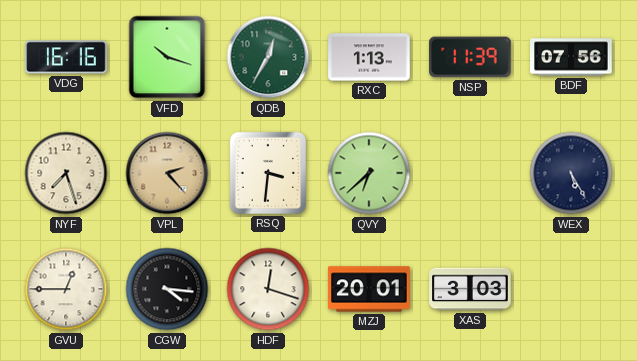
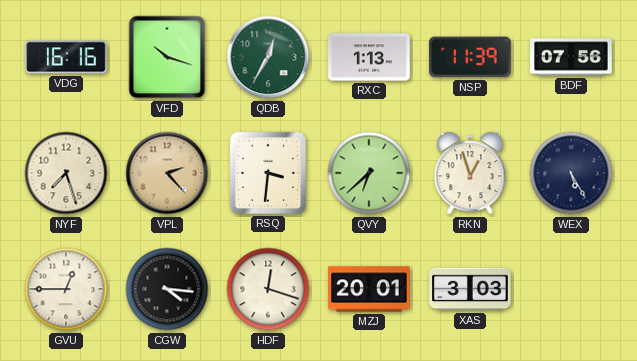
RKN: none -> 12:57 (470, 173)
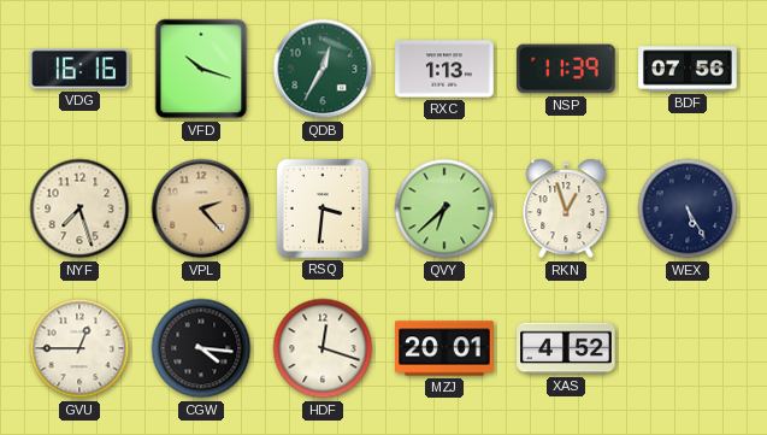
XAS: 3:03 -> 4:52 (566, 348)
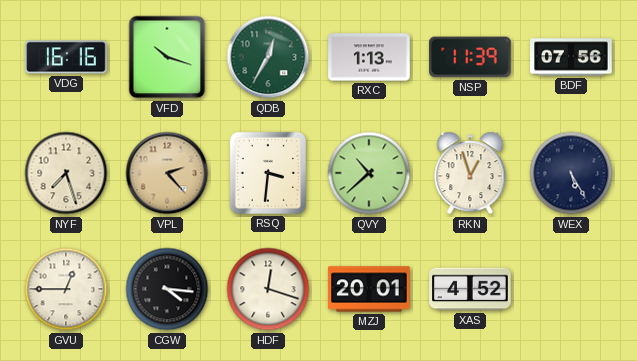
QVY: 6:38 -> 10:38 (369, 173)
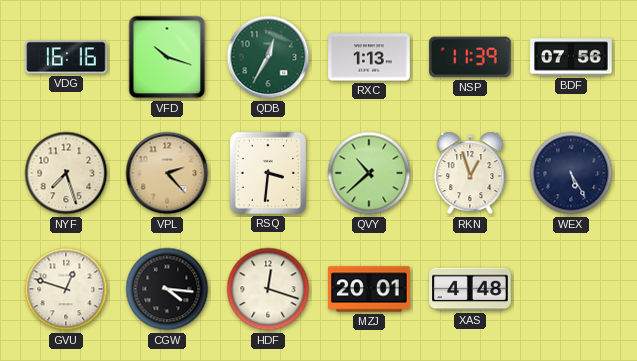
GVU: 12:45 -> 12:48 (66, 289)
XAS: 4:52 -> 4:48 (470, 289)
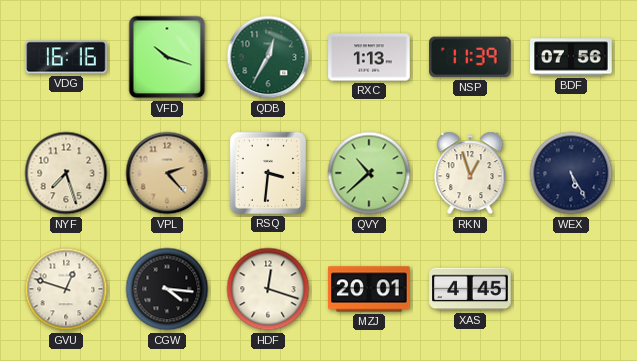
XAS: 4:48 -> 4:45 (470, 289)
